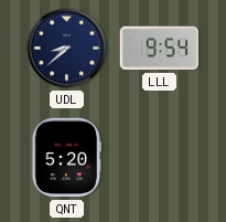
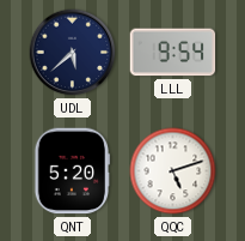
UDL: 8:38 -> 5:38 (73, 53)
QQC: none -> 5:12 (173, 171)
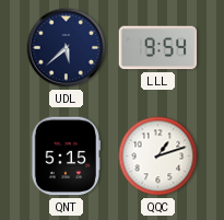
QNT: 5:20 -> 5:15 (66, 157)
QQC: 5:12 -> 1:12 (158, 157)
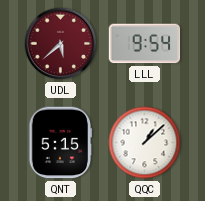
UDL dial: navy -> burgundy (61, 44)
QQC: 1:12 -> 1:08 (145, 143)
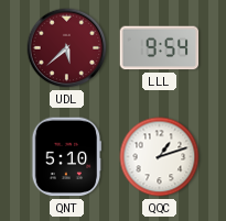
QNT: 5:15 -> 5:10 (66, 157)
QQC: 1:08 -> 1:12 (160, 157)
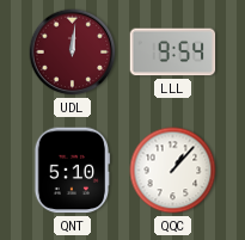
UDL: 5:38 -> 12:01 (73, 53)
QQC: 1:12 -> 1:07 (173, 171)
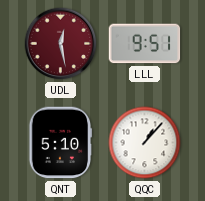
UDL: 12:01 -> 12:28 (61, 44)
LLL: 9:54 -> 9:51 (145, 44)
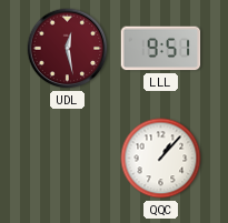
QNT: 5:10 -> none (60, 143)
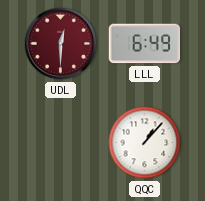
UDL: 12:28 -> 12:30 (61, 44)
LLL: 9:51 -> 6:49 (145, 44)
